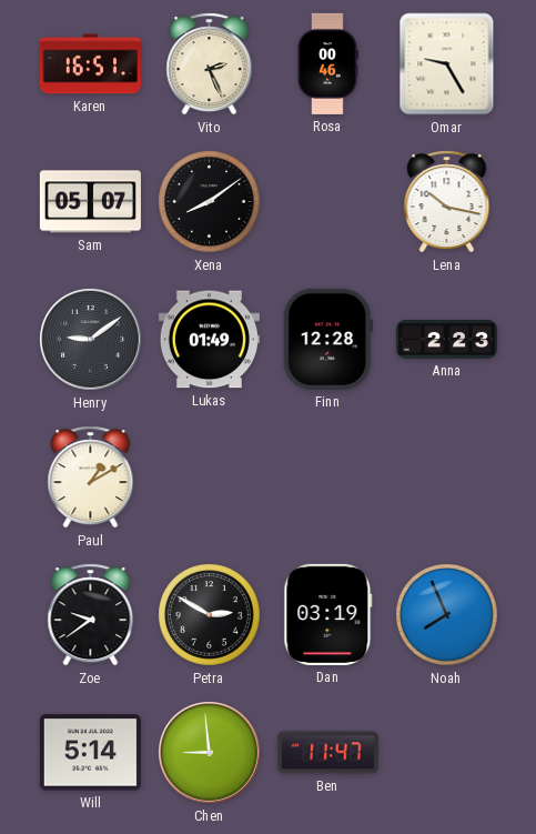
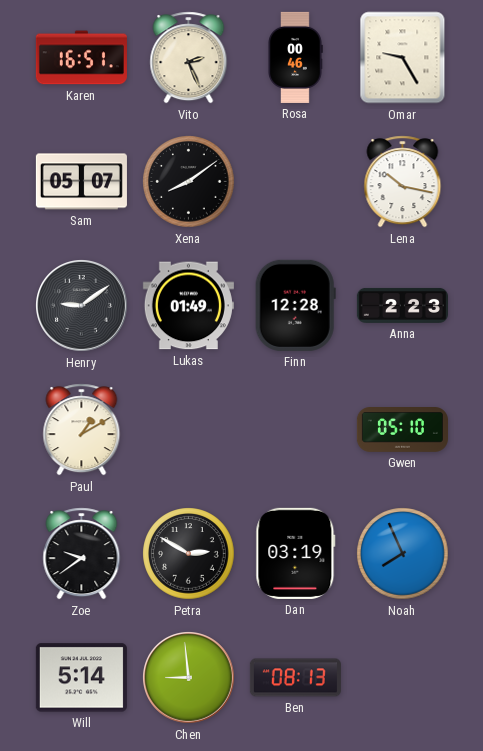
Gwen: none -> 05:10 (402, 430)
Ben: 11:47 -> 08:13 (295, 678)
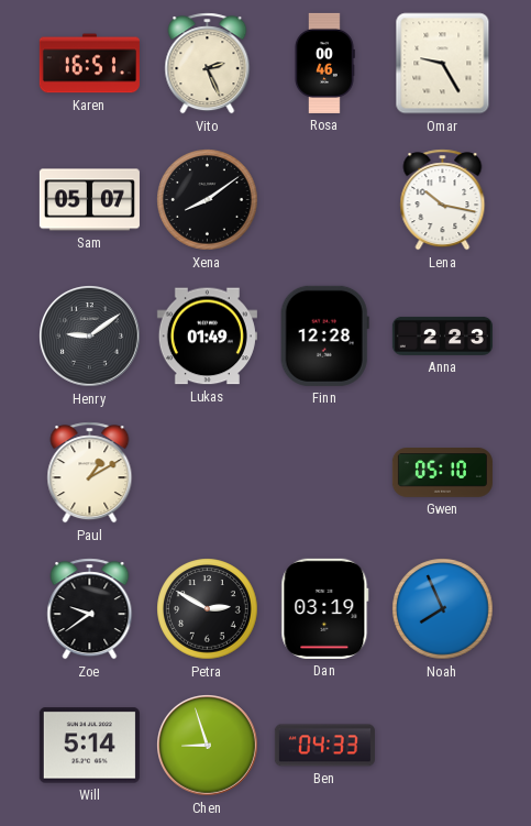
Chen: 8:59 -> 8:57 (208, 746)
Ben: 08:13 -> 04:33 (324, 746)
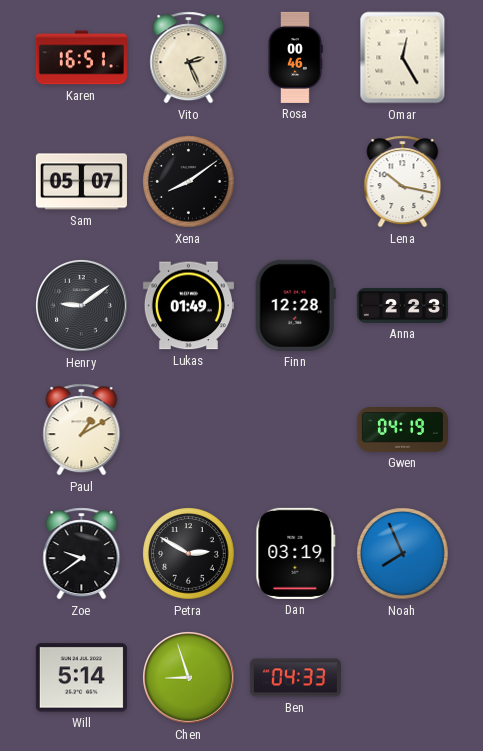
Omar: 9:25 -> 12:25 (403, 58)
Gwen: 05:10 -> 04:19 (402, 430)
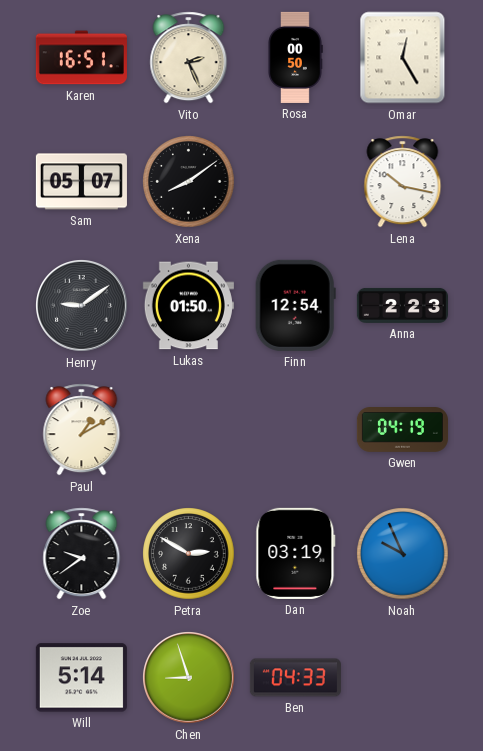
Rosa: 00:46 -> 00:50 (295, 57)
Lukas: 01:49 -> 01:50 (188, 306)
Finn: 12:28 -> 12:54 (295, 305)
Noah: 7:56 -> 9:56 (403, 554)
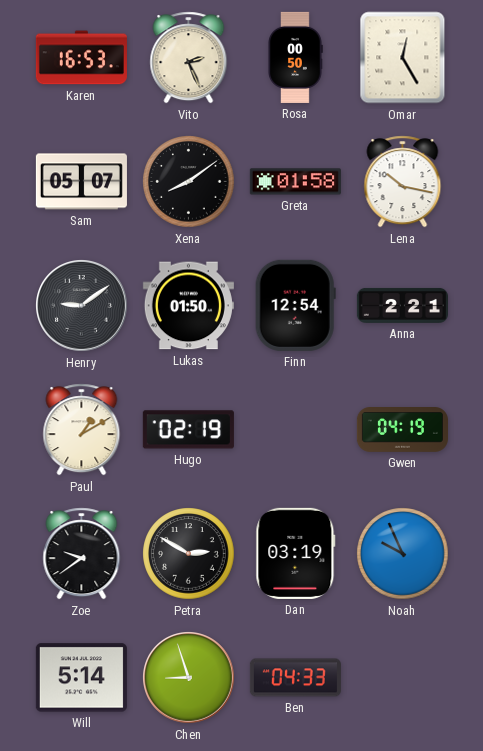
Karen: 16:51 -> 16:53 (81, 58)
Greta: none -> 01:58 (295, 182)
Anna: 2:23 -> 2:21 (402, 305)
Hugo: none -> 02:19 (188, 430)
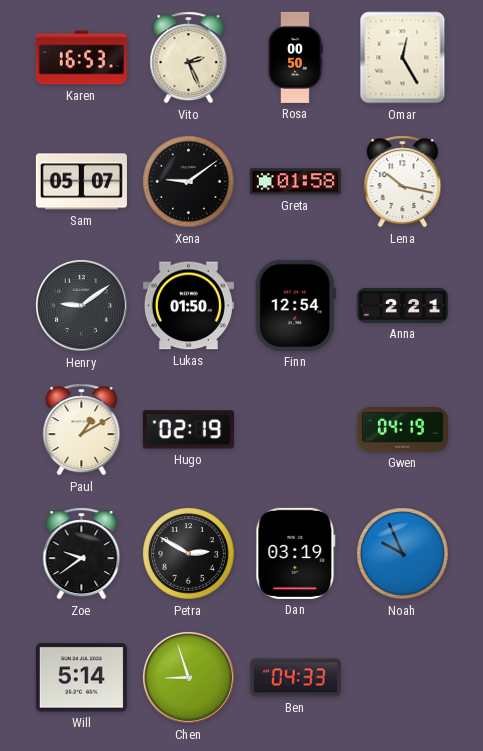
Xena: 8:09 -> 9:09 (189, 182)
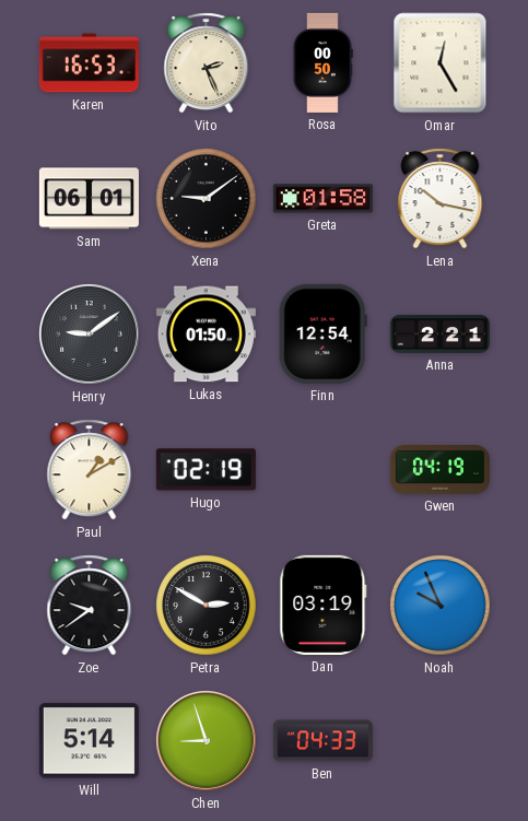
Sam: 05:07 -> 06:01 (89, 199)
